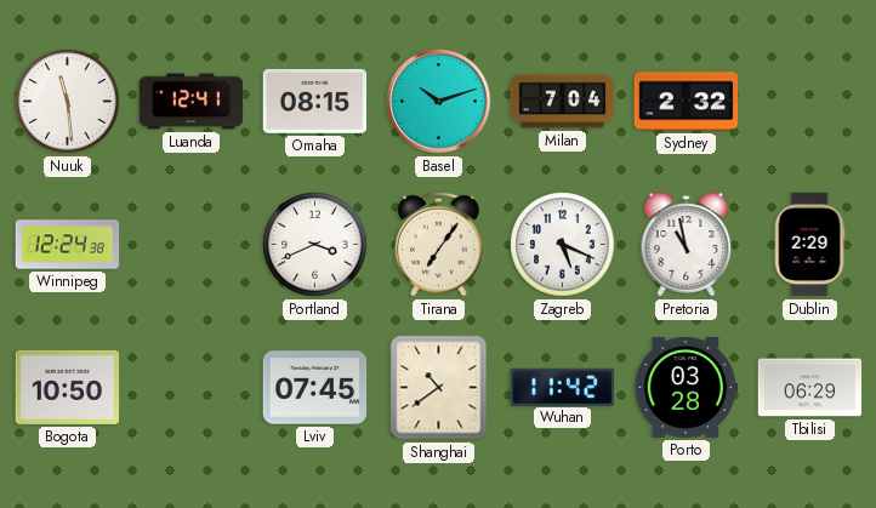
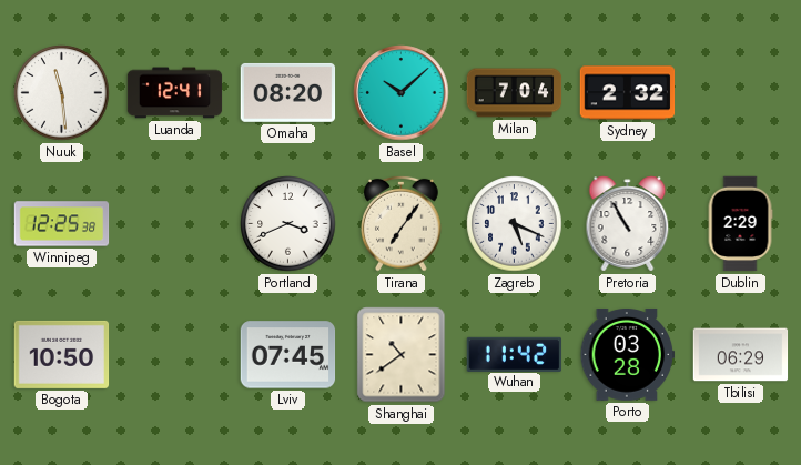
Omaha: 08:15 -> 08:20 (288, 92)
Basel: 10:12 -> 10:08 (402, 93)
Winnipeg: 12:24 -> 12:25 (62, 224)
Pretoria: 10:58 -> 10:55 (628, 224)
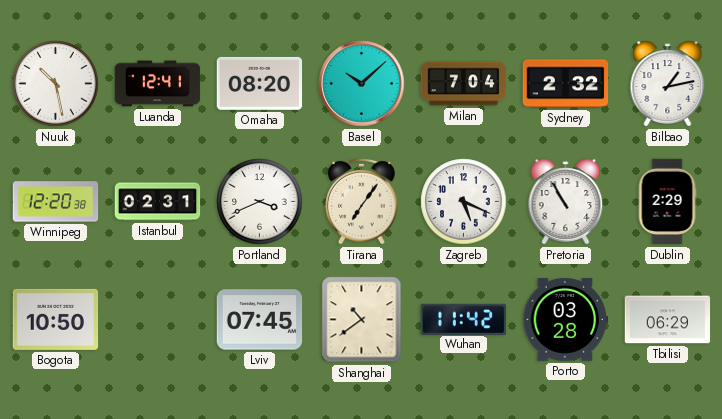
Nuuk: 11:29 -> 10:28 (56, 84)
Bilbao: none -> 1:13 (668, 84)
Winnipeg: 12:25 -> 12:20 (56, 202)
Istanbul: none -> 02:31 (158, 202)
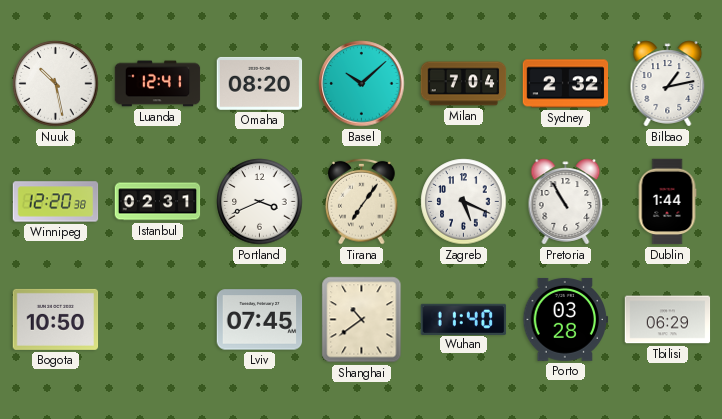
Dublin: 2:29 -> 1:44 (667, 202)
Wuhan: 11:42 -> 11:40 (464, 319)
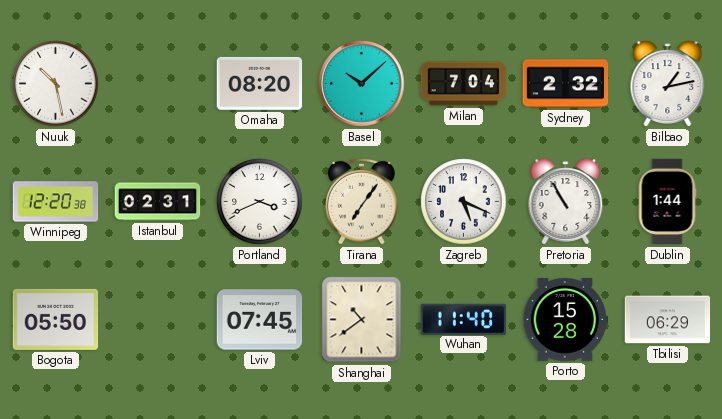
Luanda: 12:41 -> none (158, 84)
Bogota: 10:50 -> 05:50 (56, 319)
Porto: 03:28 -> 15:28 (566, 319)
